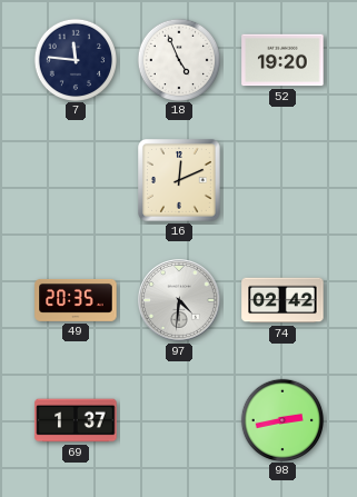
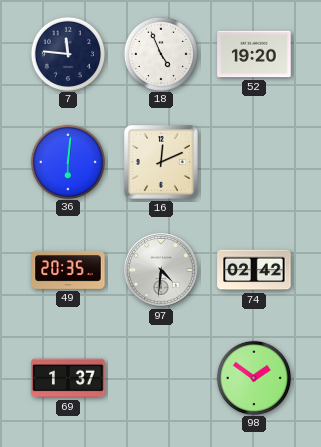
36: none -> 6:01 (67, 161)
98: 2:43 -> 1:51 (253, 377)
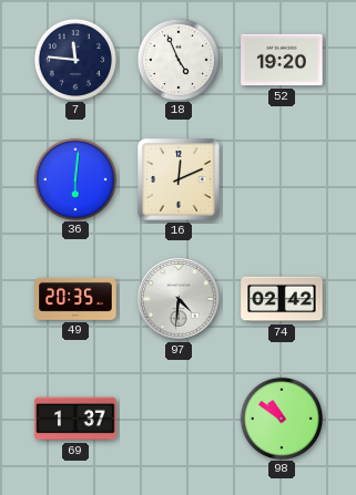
98: 1:51 -> 10:51 (281, 417)
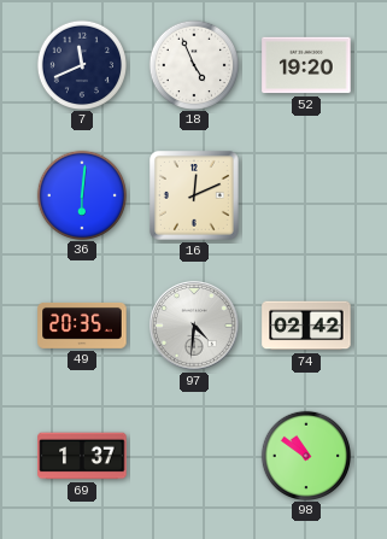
7: 11:46 -> 11:41 (81, 64)
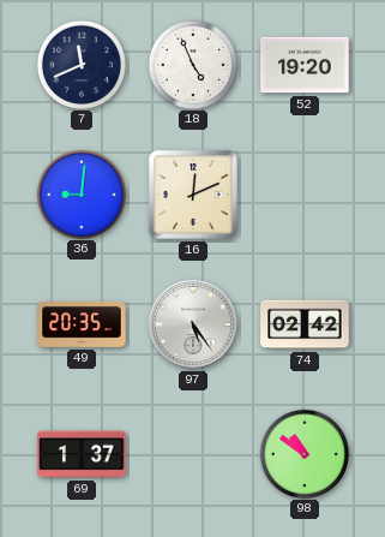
36: 6:01 -> 9:01 (80, 193)
97: 4:31 -> 5:24 (194, 326)
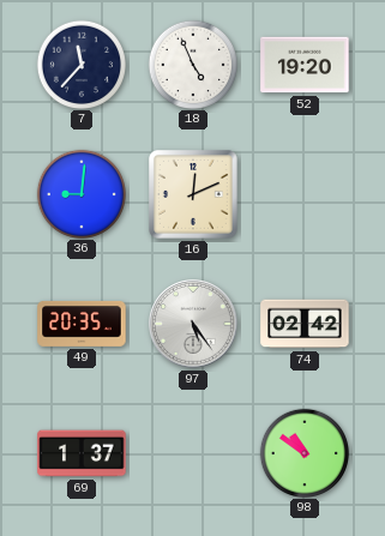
7: 11:41 -> 11:37 (80, 64)
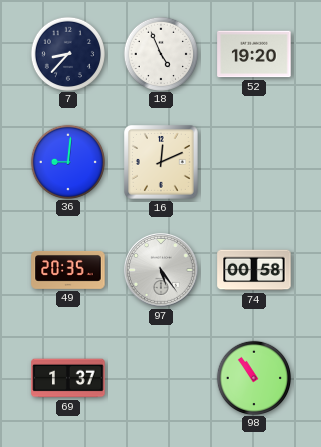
7: 11:37 -> 8:37 (67, 53)
74: 02:42 -> 00:58 (254, 270)
98: 10:51 -> 10:54 (253, 377)
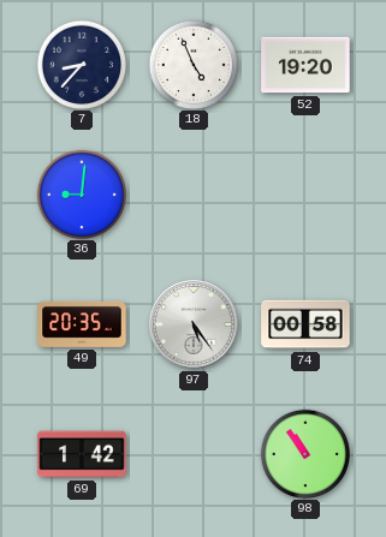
16: 12:11 -> none (161, 162)
69: 1:37 -> 1:42 (82, 454)
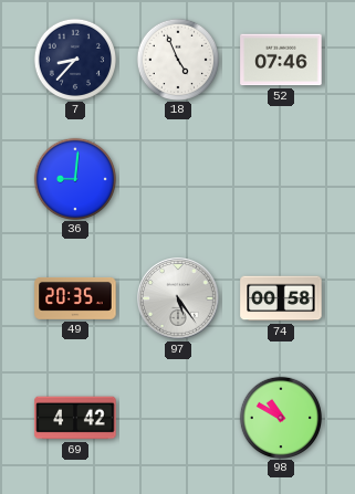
52: 19:20 -> 07:46 (281, 60)
69: 1:42 -> 4:42 (75, 418)
98: 10:54 -> 10:50 (280, 417)
